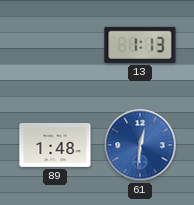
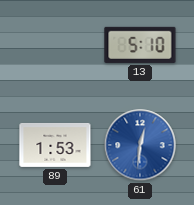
13: 1:13 -> 5:10 (140, 45)
89: 1:48 -> 1:53 (55, 145)
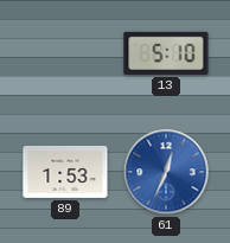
61: 12:31 -> 12:34 (166, 172)
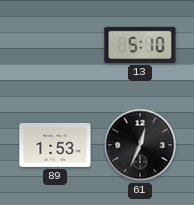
61 dial: blue -> black (140, 145)
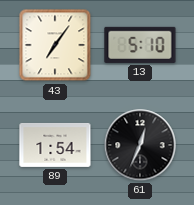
43: none -> 7:06 (55, 45)
89: 1:53 -> 1:54 (55, 145)
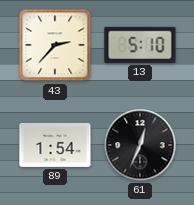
43: 7:06 -> 2:37 (55, 45)
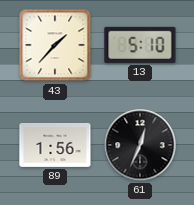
43: 2:37 -> 1:37 (55, 45)
89: 1:54 -> 1:56 (55, 145)
